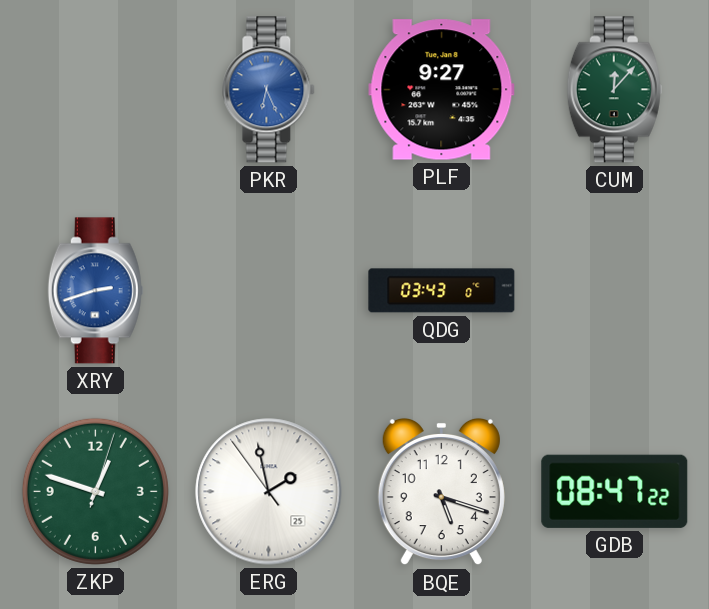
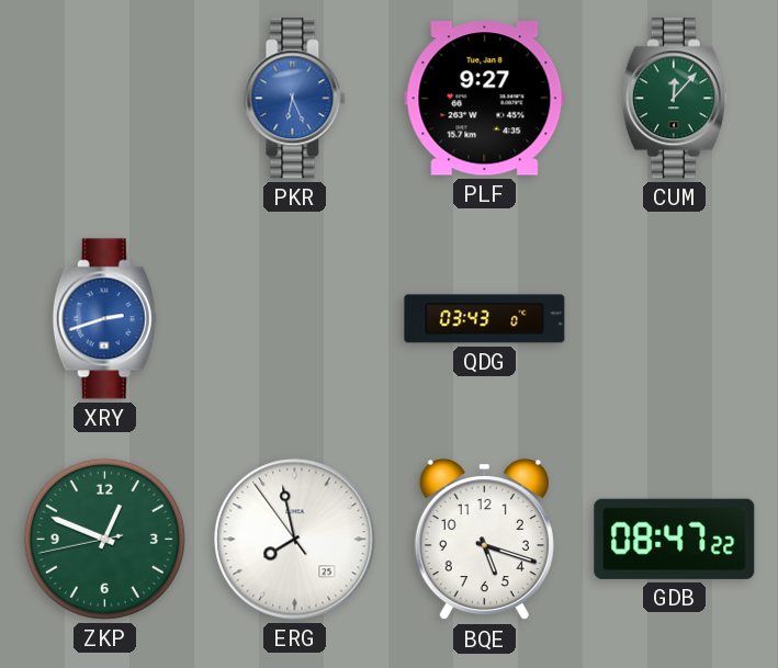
ZKP: 12:48:03 -> 12:48:43 (104, 539)
ERG: 1:57 -> 7:57 (295, 540)
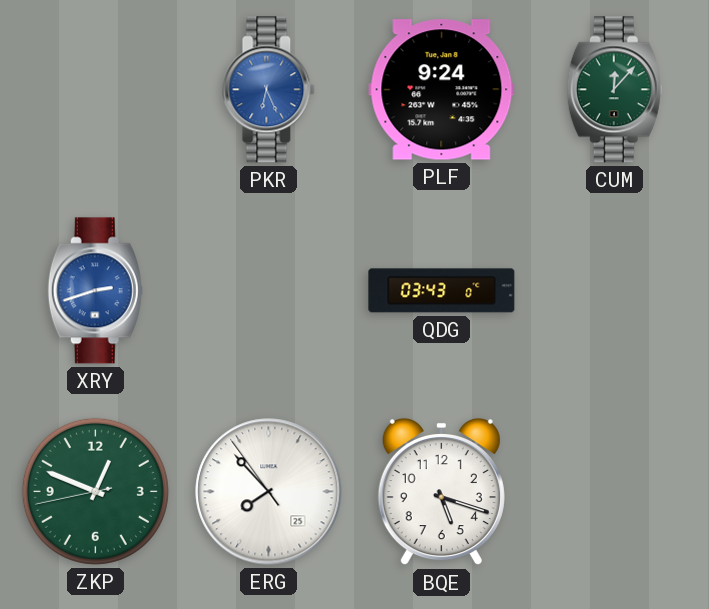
PLF: 9:27 -> 9:24 (442, 90)
ERG: 7:57 -> 7:52 (269, 492)
GDB: 08:47 -> none (675, 539)
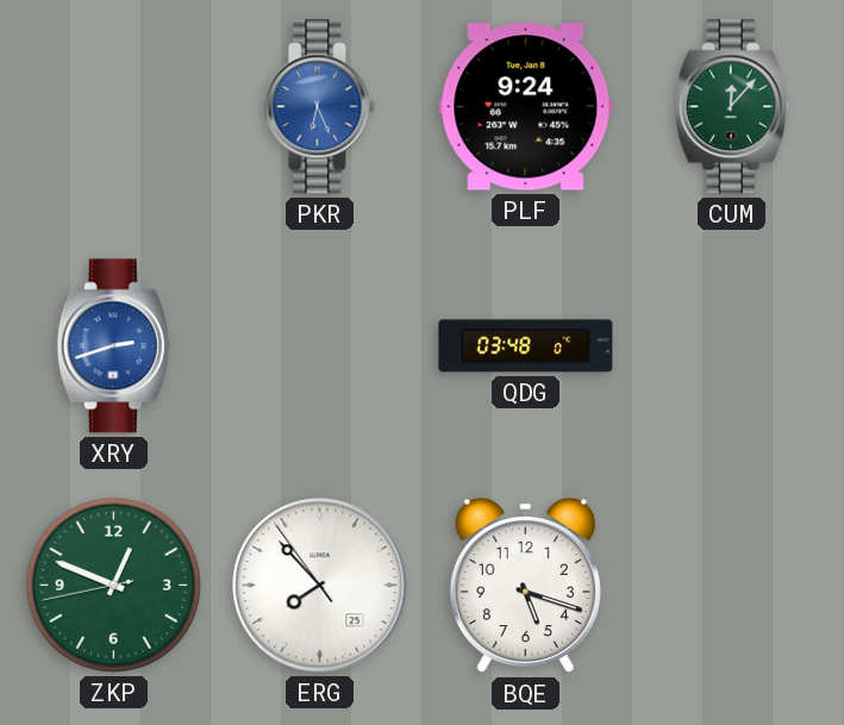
QDG: 03:43 -> 03:48 (526, 346)
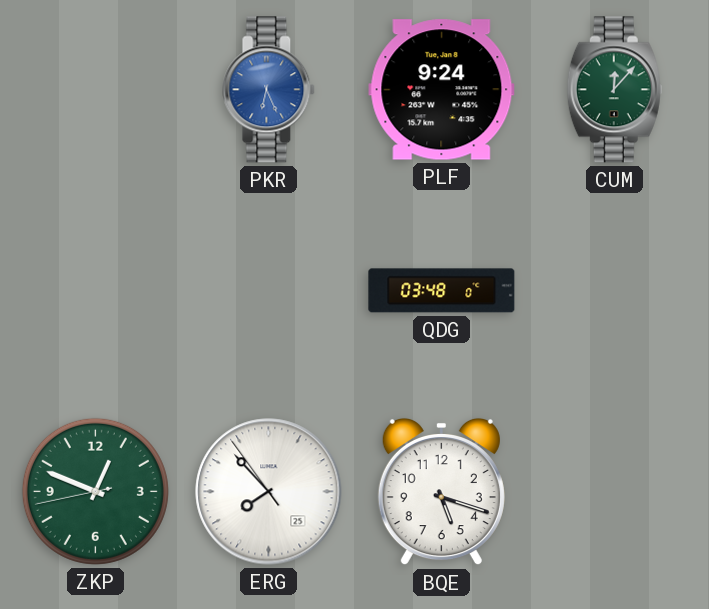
XRY: 2:42 -> none (113, 346)
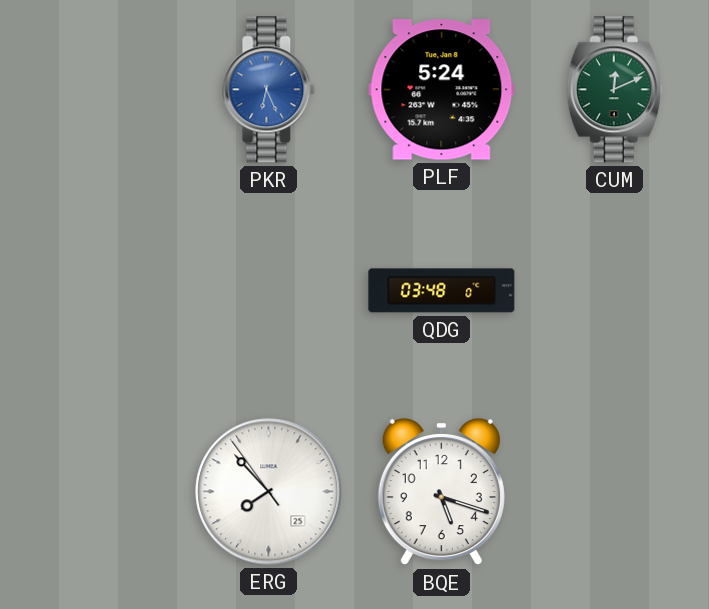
PLF: 9:24 -> 5:24 (442, 90)
CUM: 12:07 -> 12:11 (614, 90)
ZKP: 12:48 -> none (95, 491)
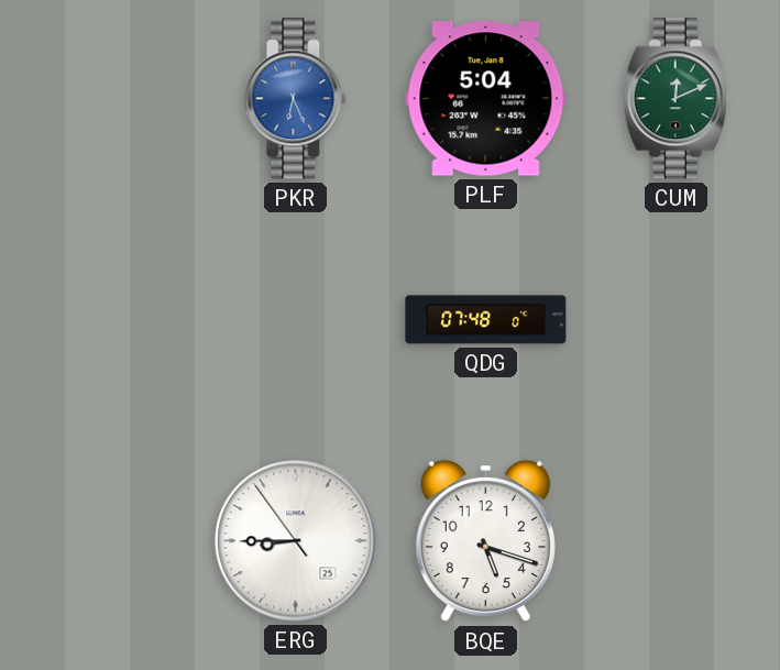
PLF: 5:24 -> 5:04 (486, 99)
QDG: 03:48 -> 07:48 (486, 320)
ERG: 7:52 -> 8:44 (296, 541)
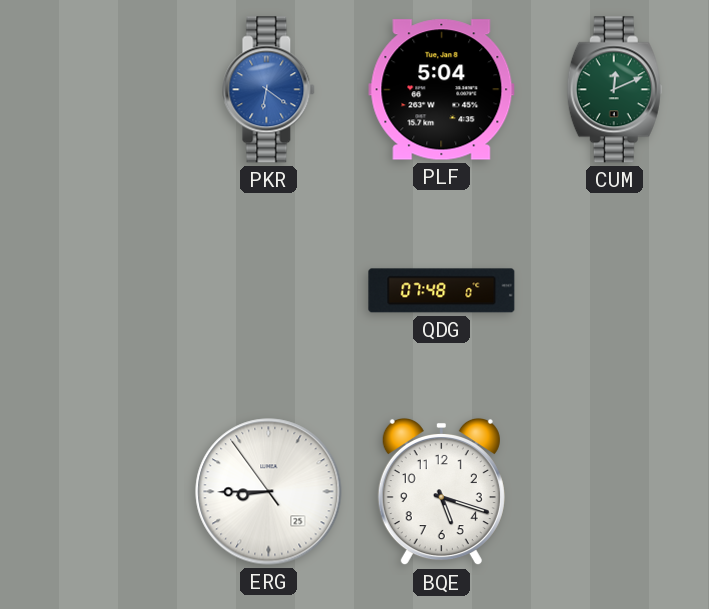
PKR: 6:26 -> 6:21 (269, 90)
